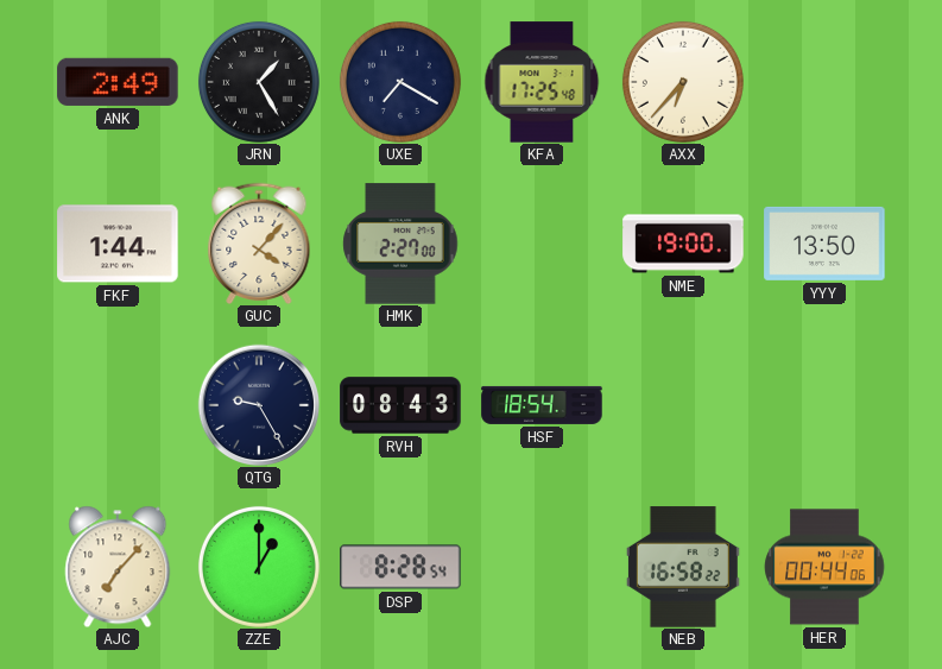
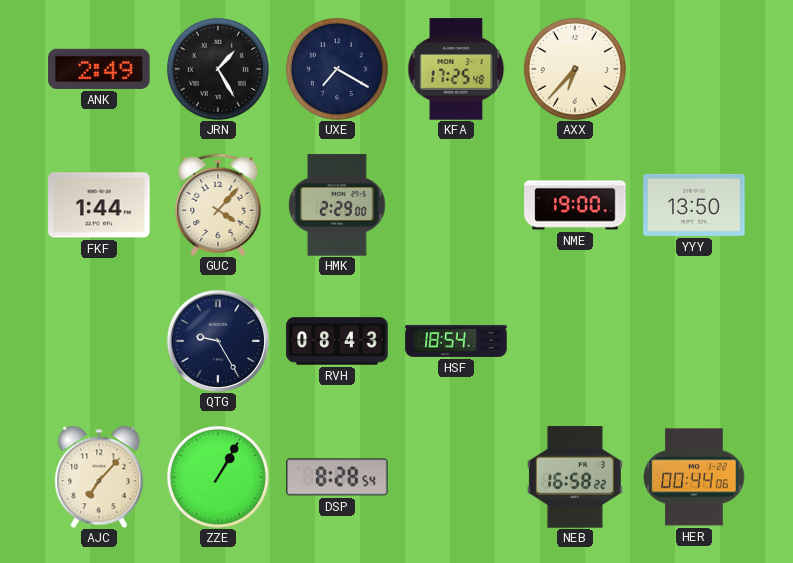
HMK: 2:27 -> 2:29 (337, 205)
ZZE: 1:00 -> 1:05 (218, 477)
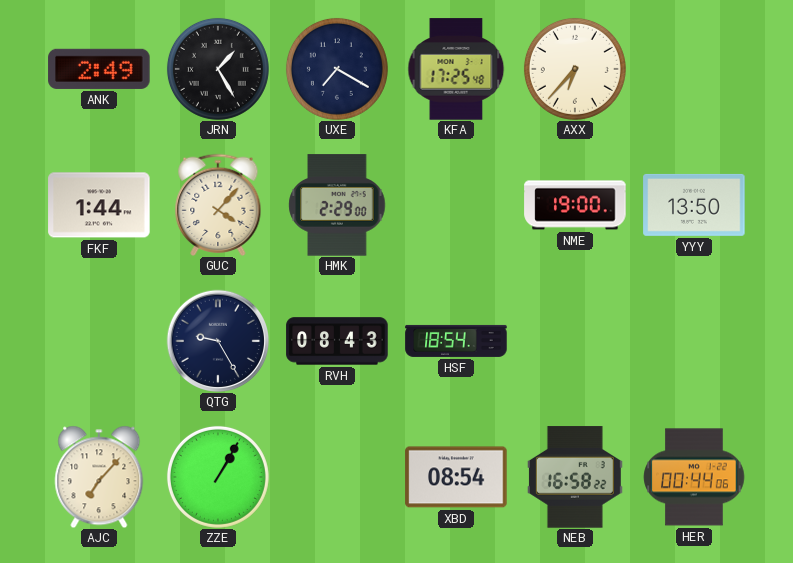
DSP: 8:28 -> none (337, 477)
XBD: none -> 08:54 (456, 477)
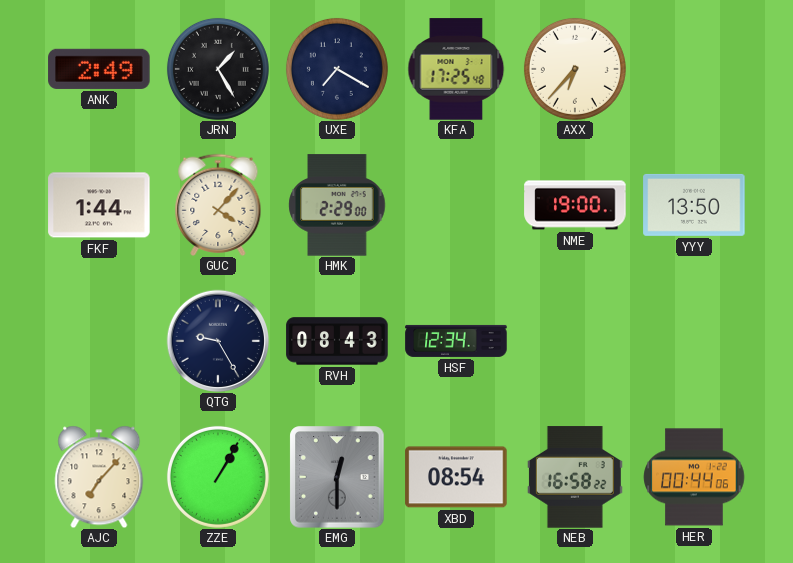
HSF: 18:54 -> 12:34 (456, 341)
EMG: none -> 12:30 (337, 477)
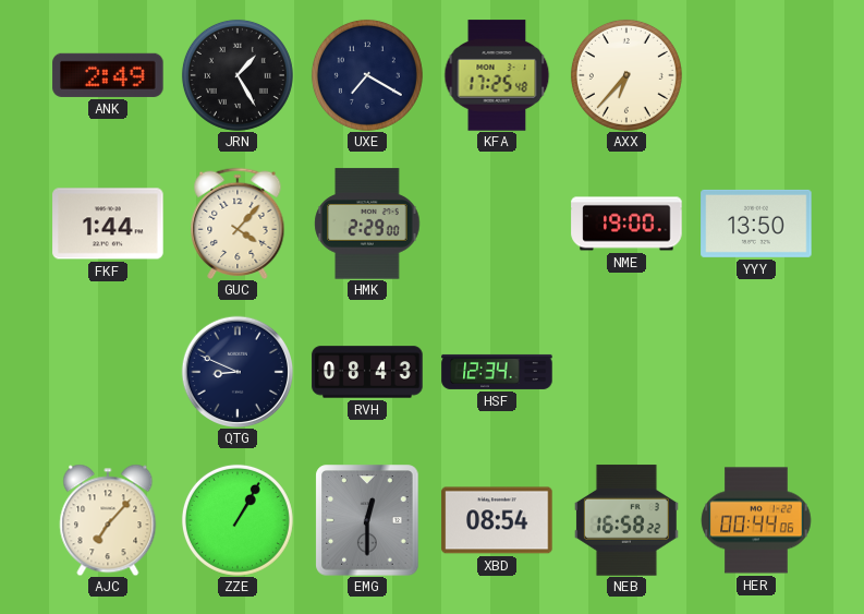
QTG: 9:25 -> 8:49 (236, 371)
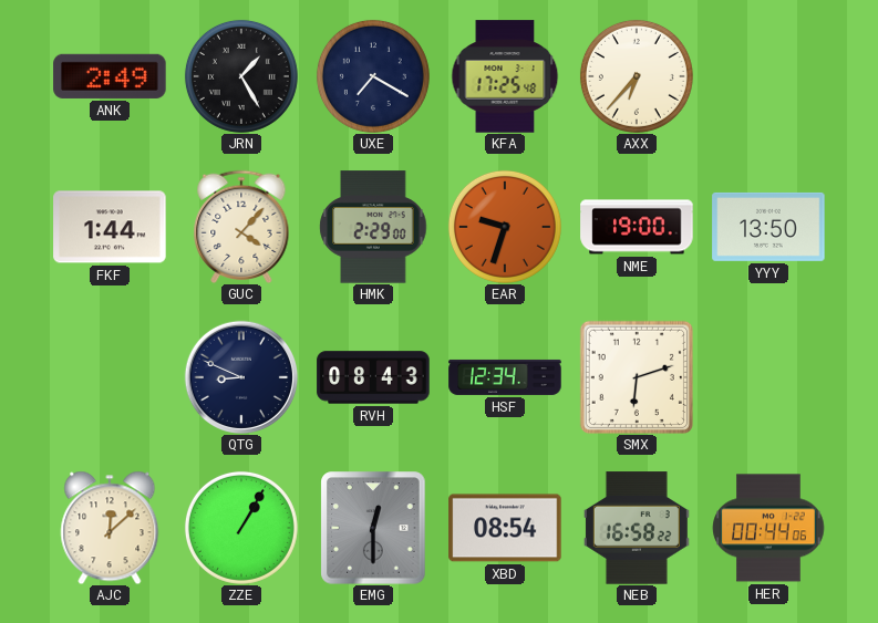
EAR: none -> 9:33 (505, 227)
SMX: none -> 6:12 (637, 377)
AJC: 7:07 -> 12:08 (110, 528)
